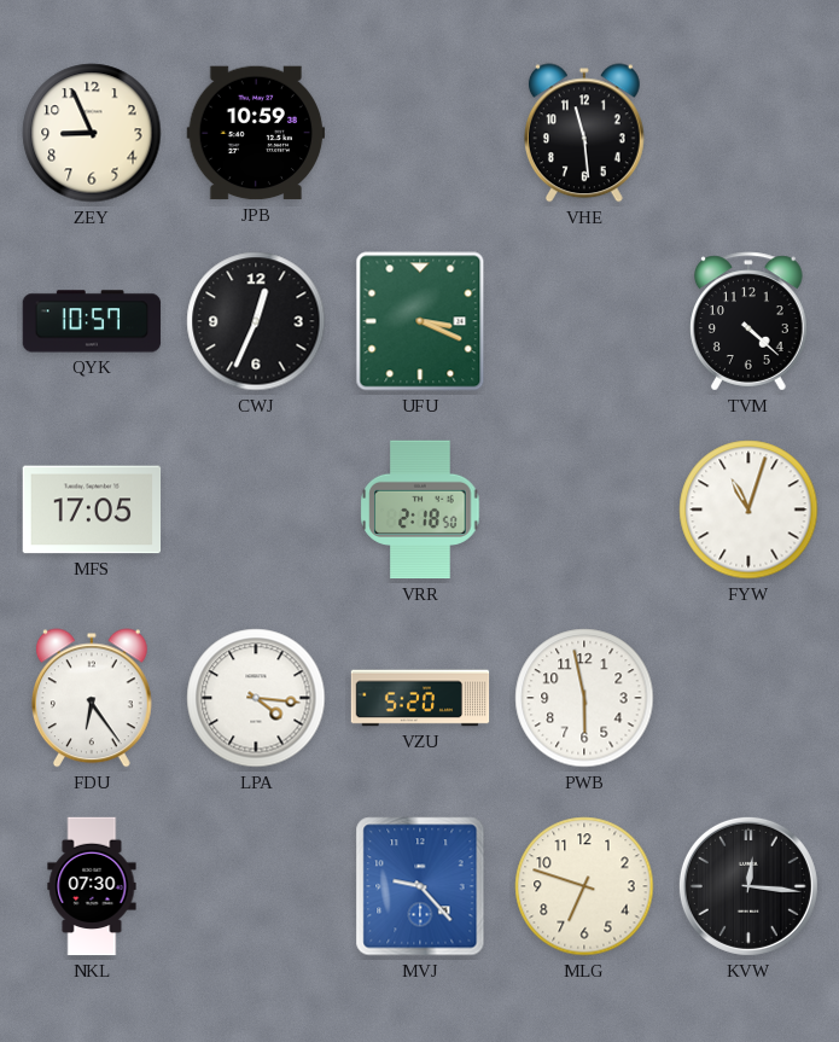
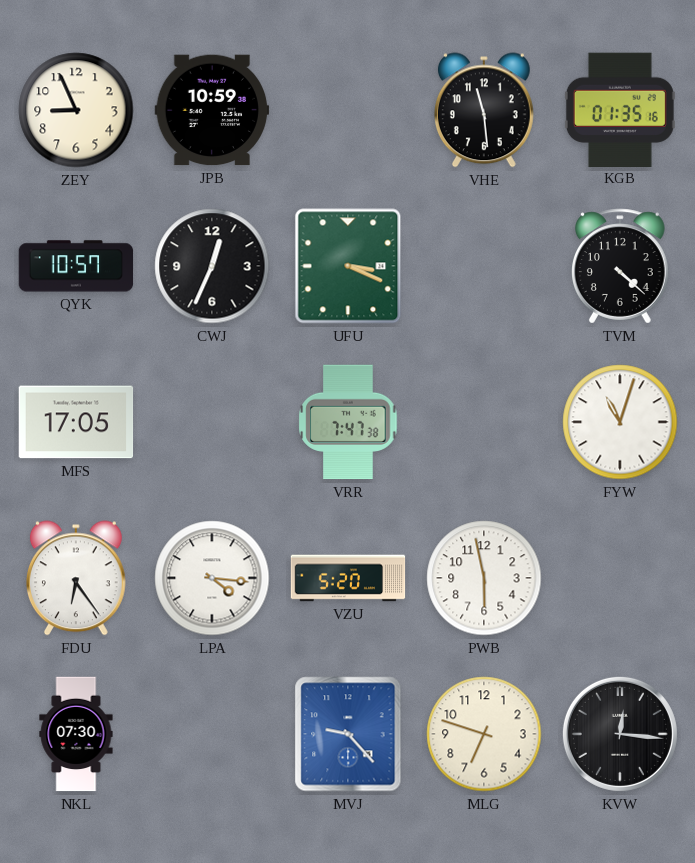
KGB: none -> 01:35 (620, 109)
VRR: 2:18 -> 7:47 (348, 422)
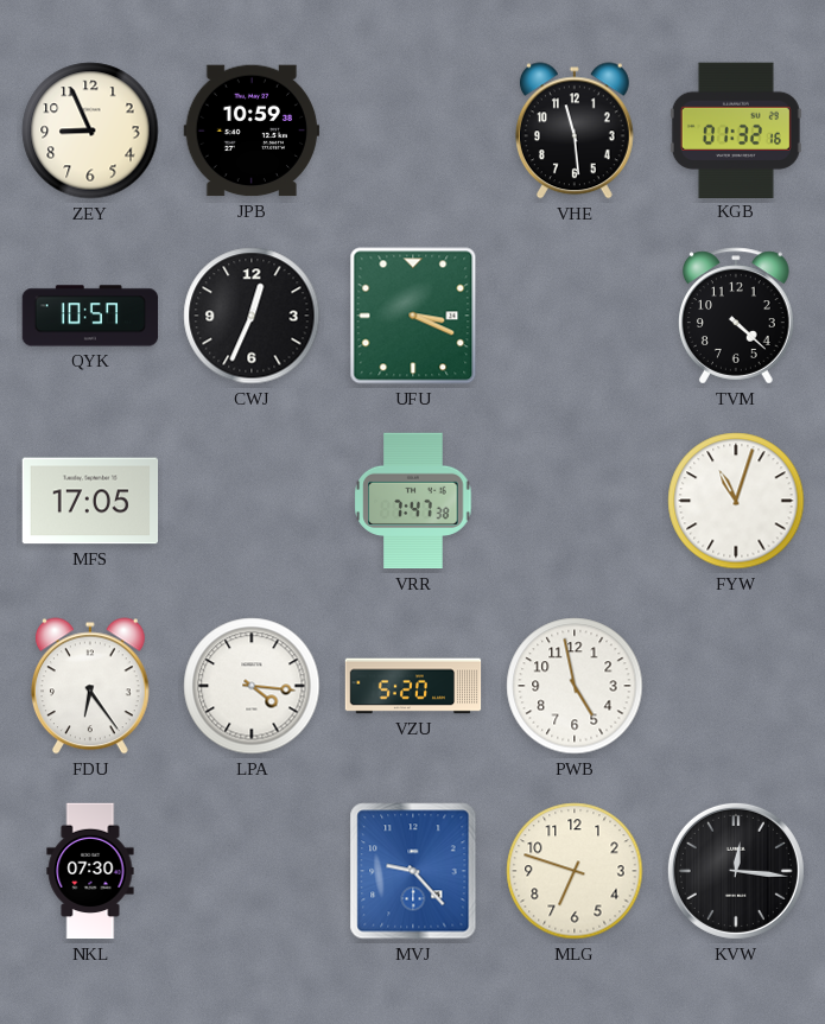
KGB: 01:35 -> 01:32 (736, 129)
PWB: 5:58 -> 4:58 (575, 686)
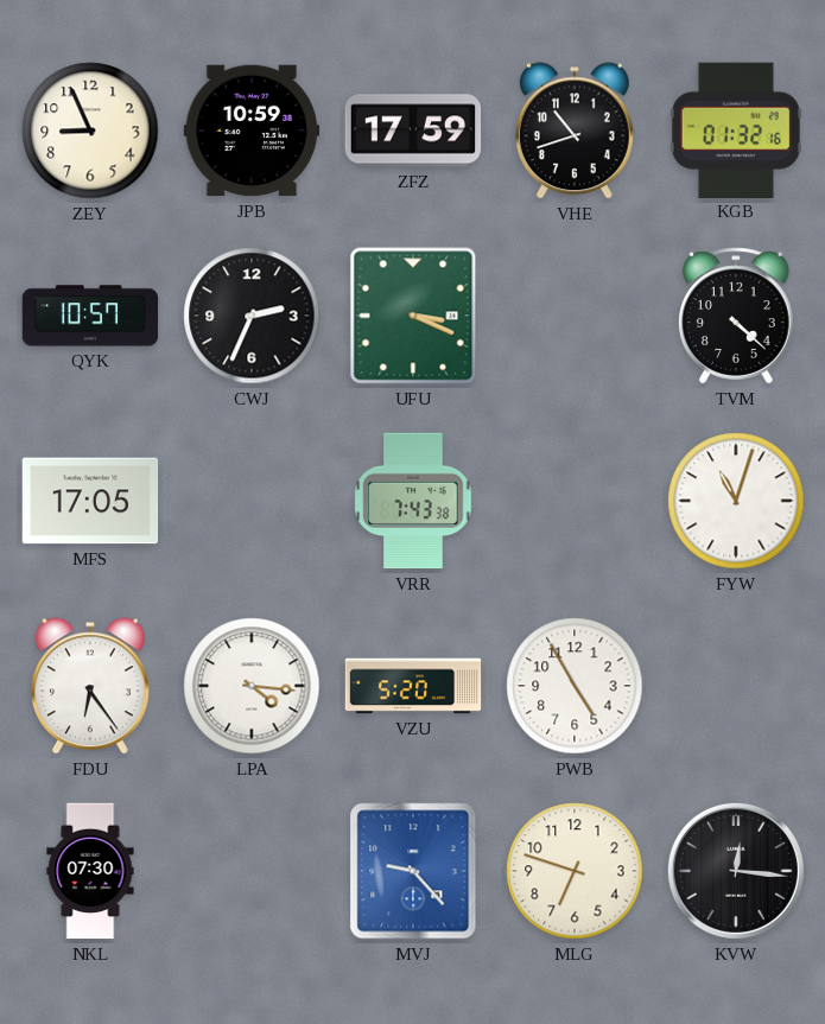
ZFZ: none -> 17:59 (413, 131)
VHE: 11:29 -> 10:42 (575, 131)
CWJ: 12:34 -> 2:34 (252, 316)
VRR: 7:47 -> 7:43 (413, 501)
PWB: 4:58 -> 4:55 (575, 686)
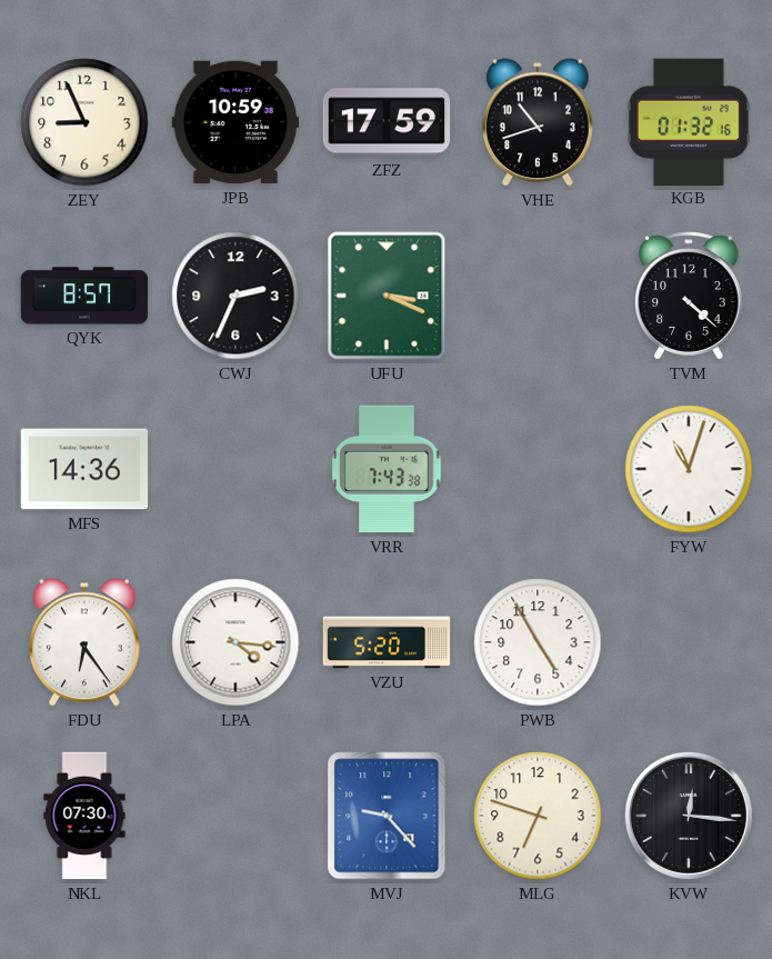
QYK: 10:57 -> 8:57 (84, 296)
MFS: 17:05 -> 14:36 (84, 469)
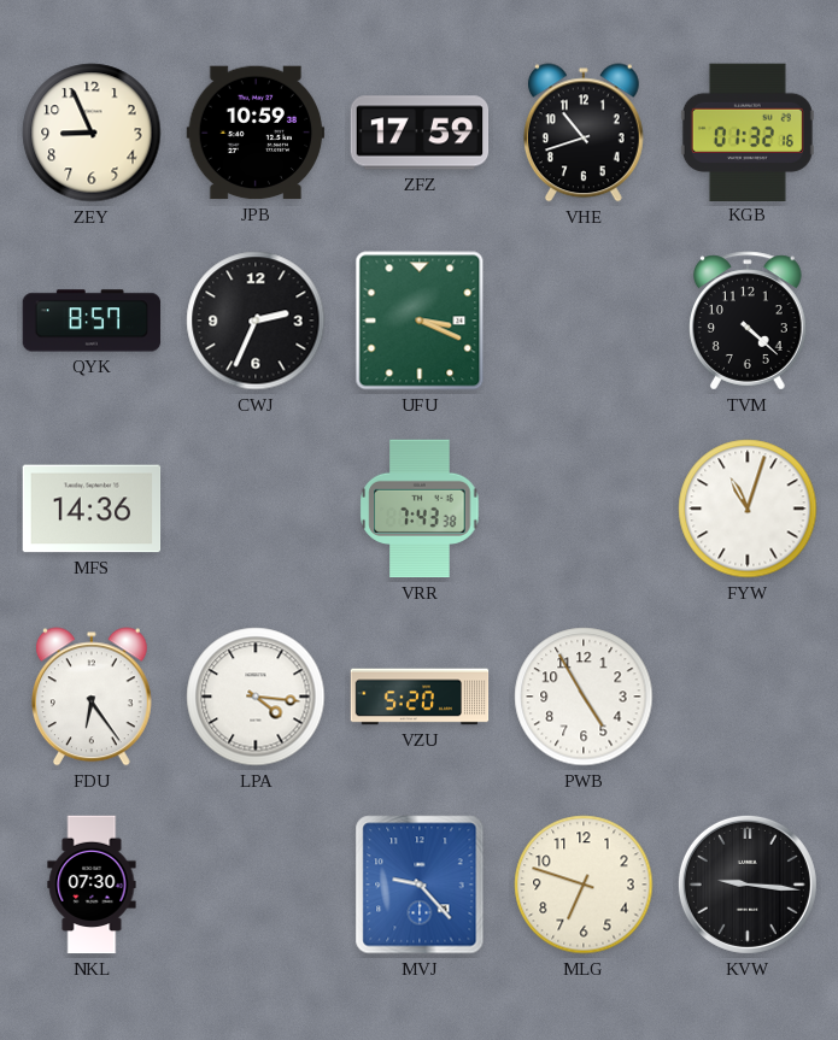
KVW: 12:16 -> 9:16 (748, 885)
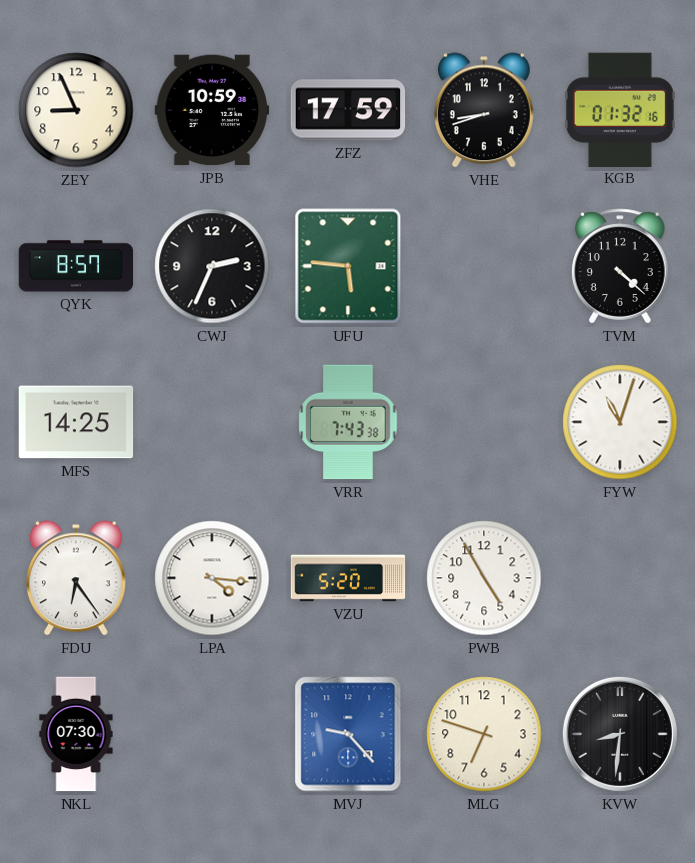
VHE: 10:42 -> 8:42 (484, 110)
UFU: 3:19 -> 5:46 (348, 266)
MFS: 14:36 -> 14:25 (76, 422)
KVW: 9:16 -> 8:31 (620, 734)
